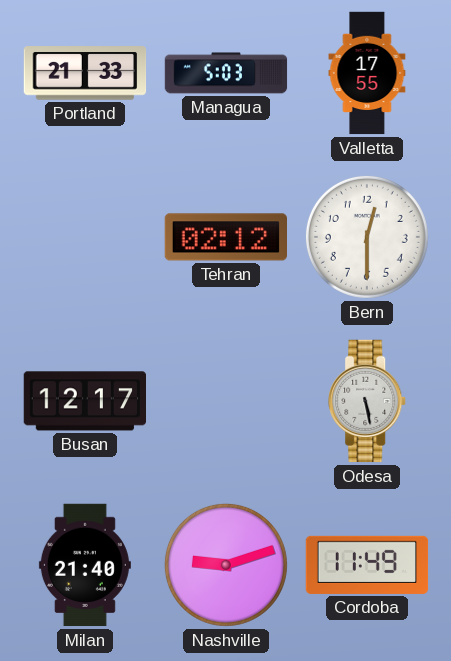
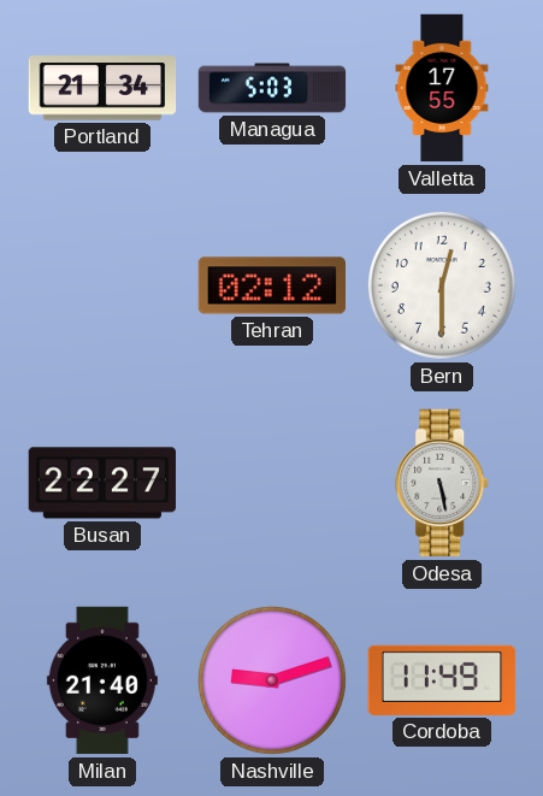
Portland: 21:33 -> 21:34 (102, 88)
Busan: 12:17 -> 22:27 (102, 483)
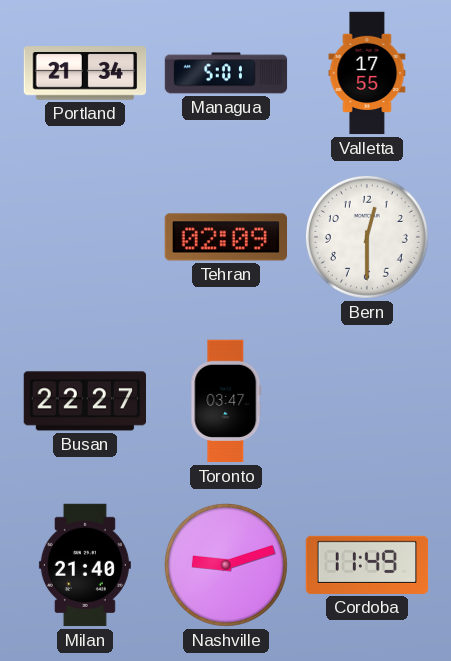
Managua: 5:03 -> 5:01 (226, 73)
Tehran: 02:12 -> 02:09 (225, 237)
Toronto: none -> 03:47 (226, 401)
Odesa: 5:28 -> none (443, 483)
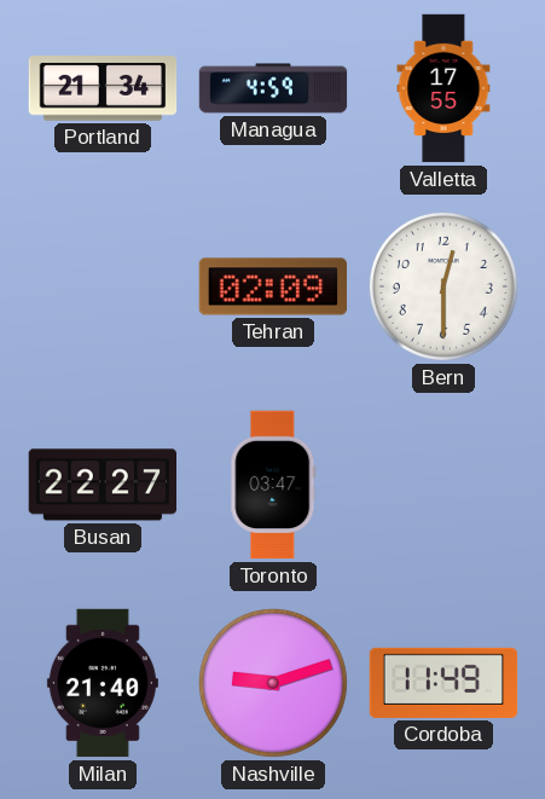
Managua: 5:01 -> 4:59 (273, 88)
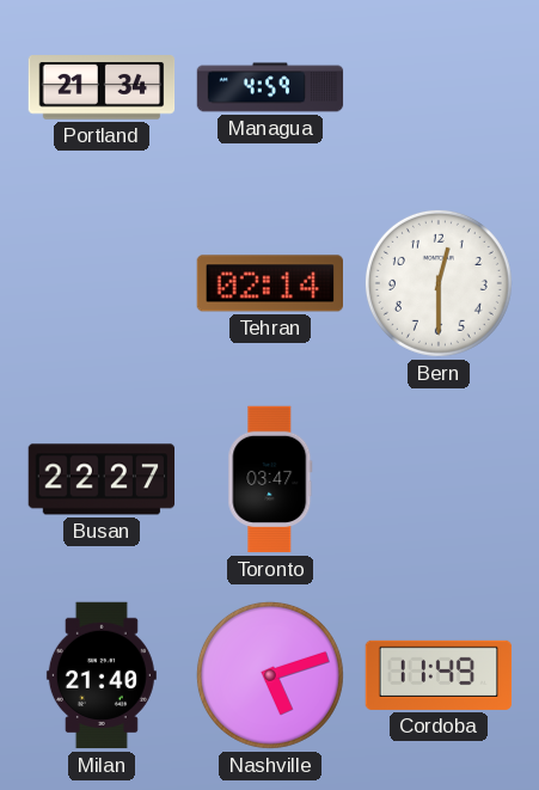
Valletta: 17:55 -> none (443, 88)
Tehran: 02:09 -> 02:14 (269, 283)
Nashville: 9:12 -> 5:12 (270, 675)
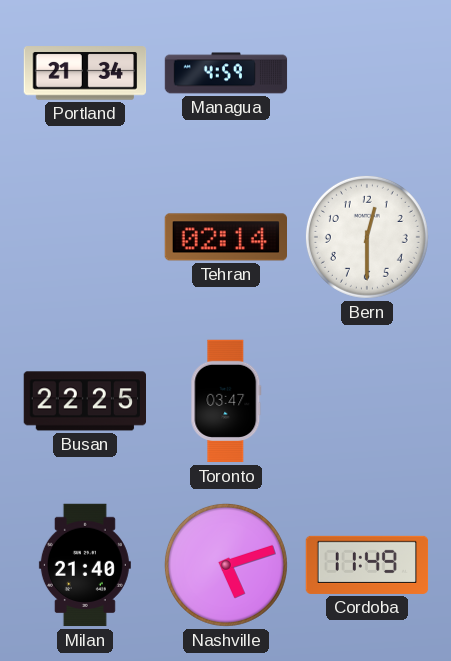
Busan: 22:27 -> 22:25 (85, 401)
